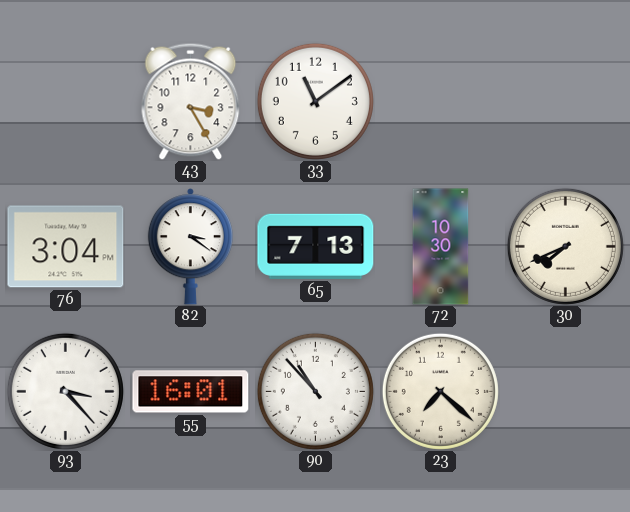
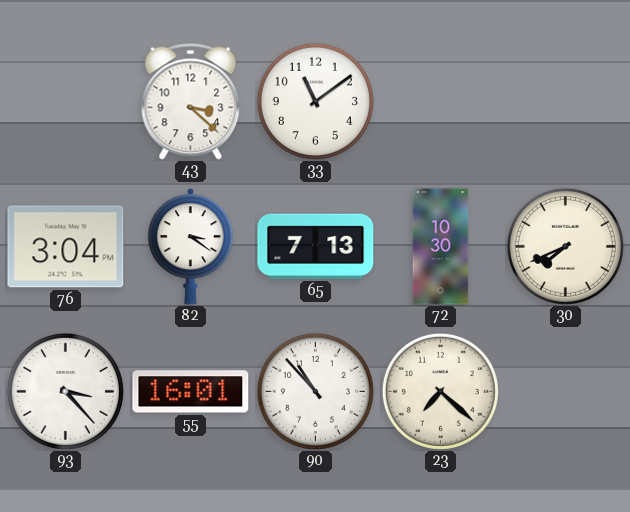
43: 3:25 -> 3:22 (191, 101)
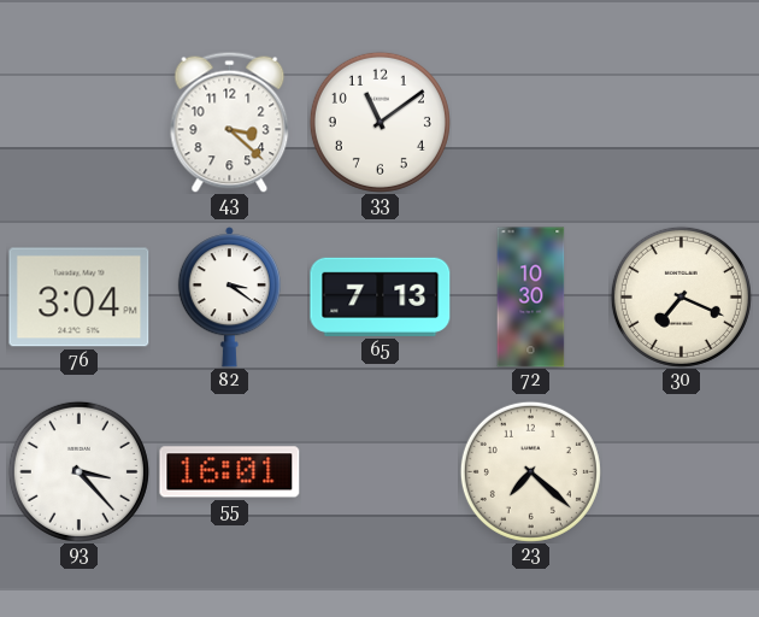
30: 7:41 -> 7:19 (681, 296)
90: 10:53 -> none (315, 391)
